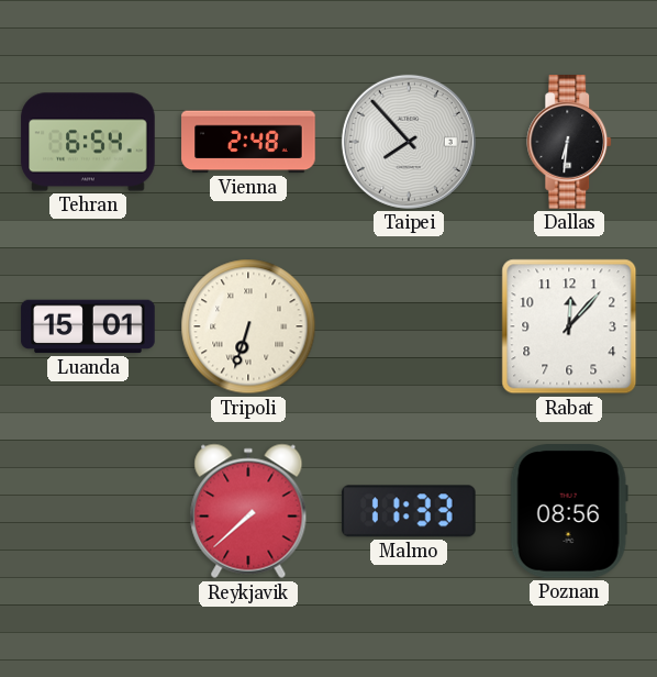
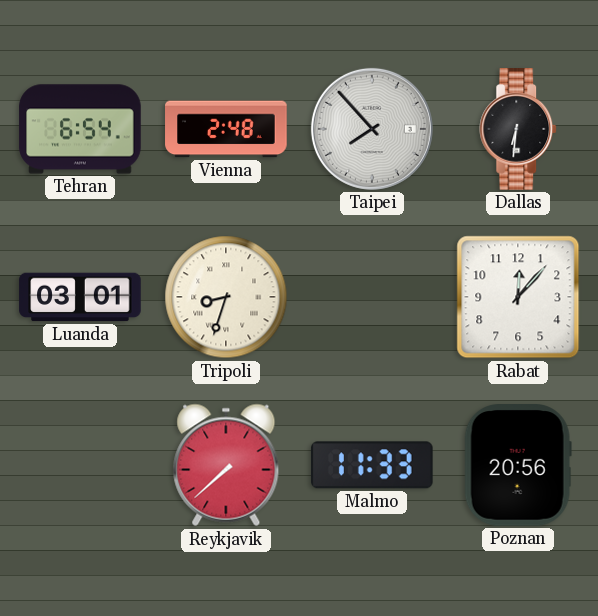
Luanda: 15:01 -> 03:01 (80, 297)
Tripoli: 6:33 -> 8:33 (226, 297)
Poznan: 08:56 -> 20:56 (518, 465)
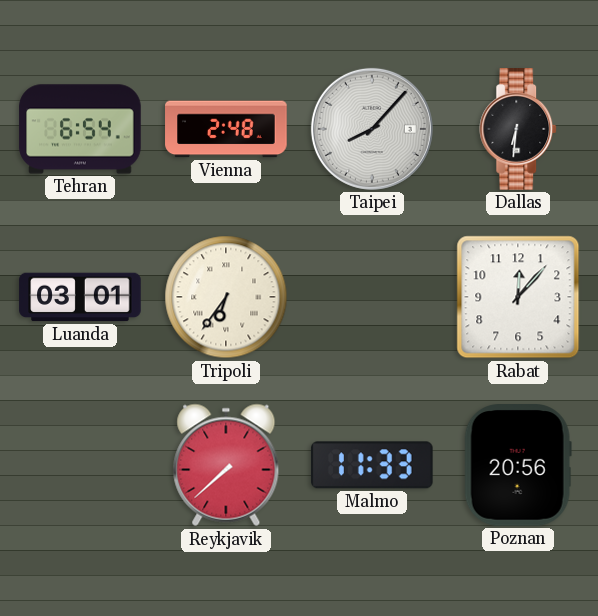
Taipei: 7:53 -> 8:07 (372, 129)
Tripoli: 8:33 -> 6:36 (226, 297)
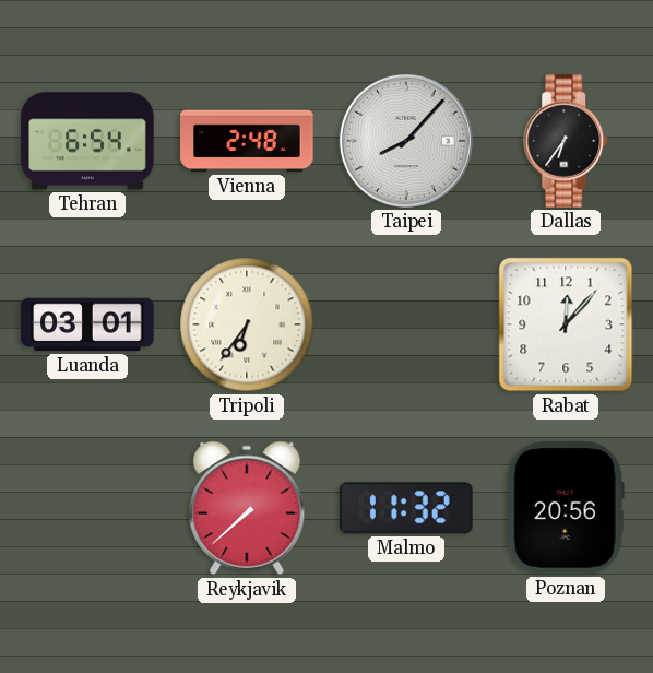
Dallas: 6:31 -> 6:36 (567, 141)
Malmo: 11:33 -> 11:32 (406, 508)
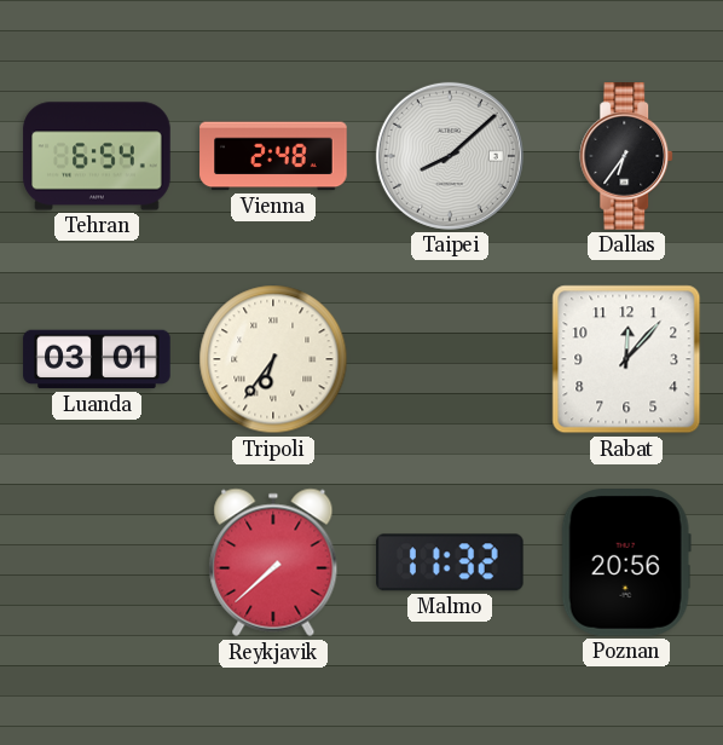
Taipei: 8:07 -> 8:08 (450, 156)
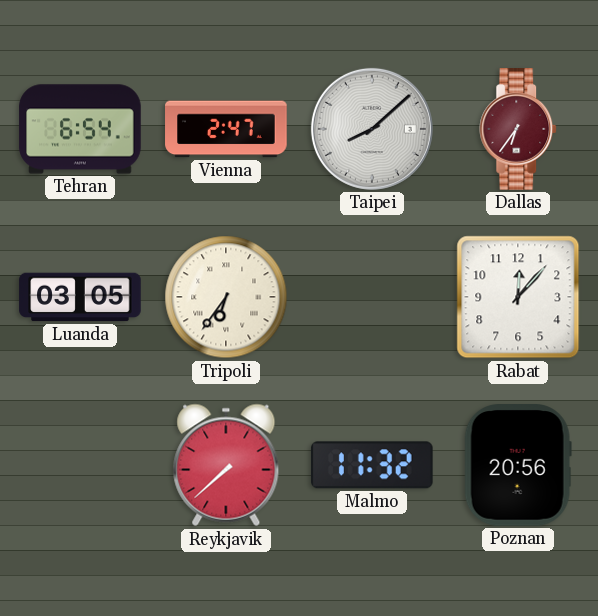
Vienna: 2:48 -> 2:47 (226, 129)
Dallas dial: black -> burgundy (519, 129)
Luanda: 03:01 -> 03:05 (80, 297)
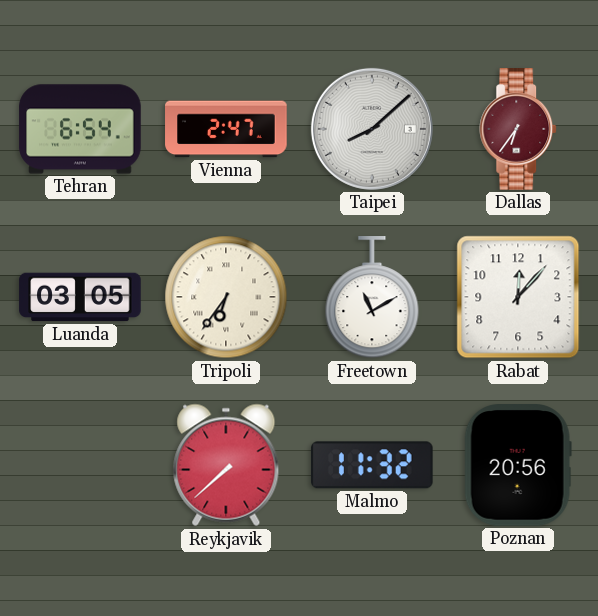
Freetown: none -> 11:10 (372, 298)
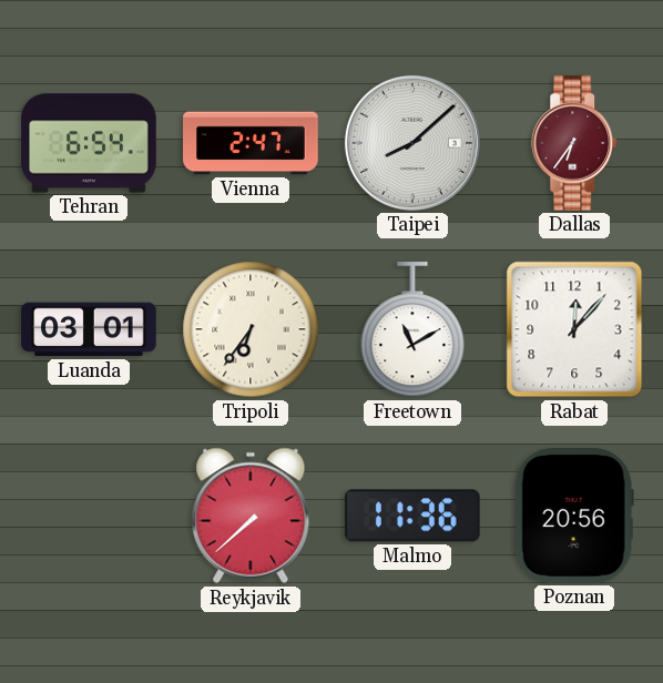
Luanda: 03:05 -> 03:01 (89, 329)
Malmo: 11:32 -> 11:36 (412, 516)
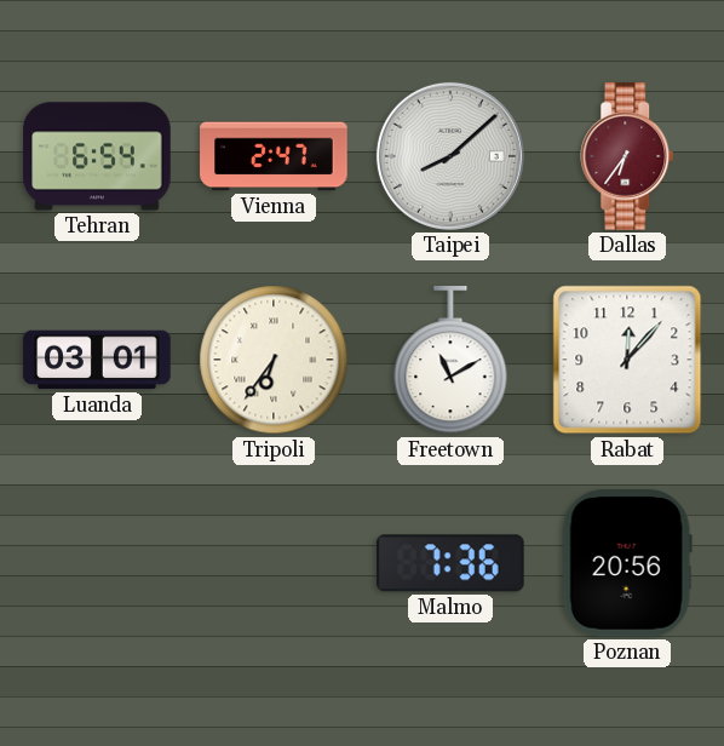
Reykjavik: 7:38 -> none (251, 516)
Malmo: 11:36 -> 7:36 (450, 563)
